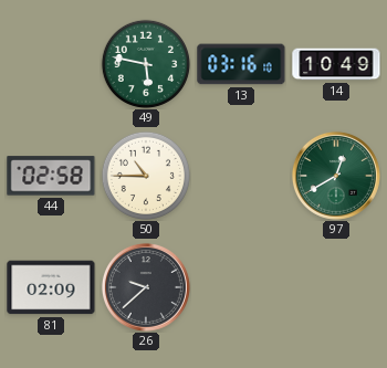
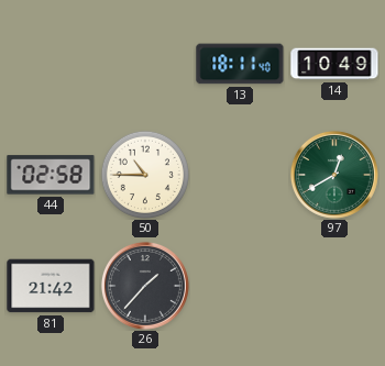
49: 5:47 -> none (145, 63)
13: 03:16 -> 18:11 (240, 64)
81: 02:09 -> 21:42 (51, 286)
26: 9:38 -> 1:37 (145, 286)
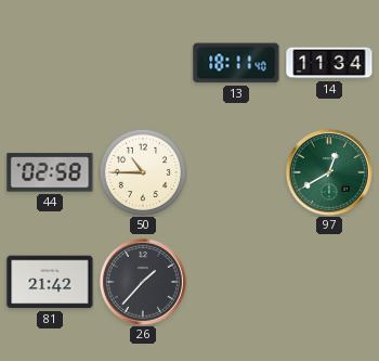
14: 10:49 -> 11:34 (329, 63)
